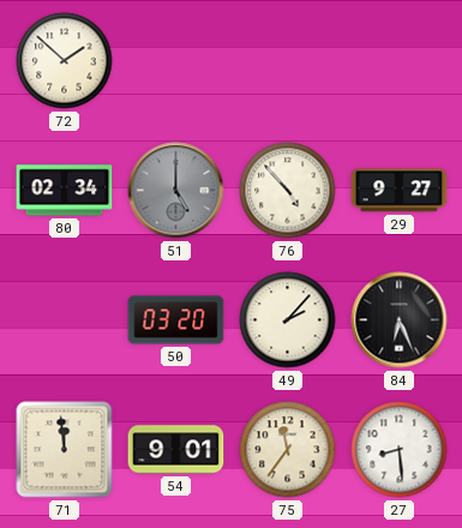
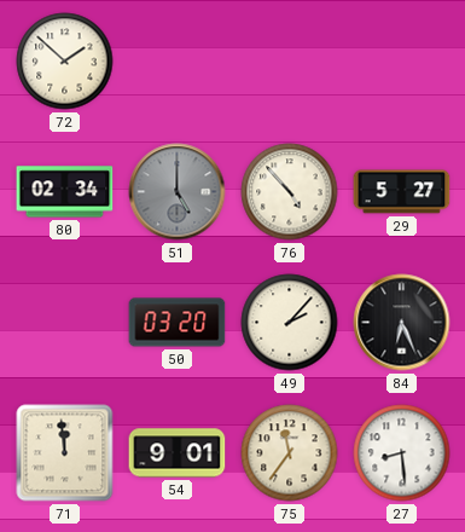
29: 9:27 -> 5:27 (402, 192)
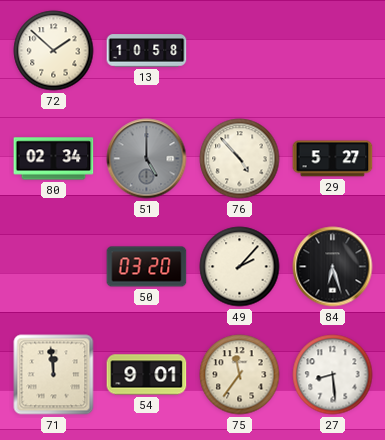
13: none -> 10:58 (147, 51)
84: 6:26 -> 6:27 (333, 267)
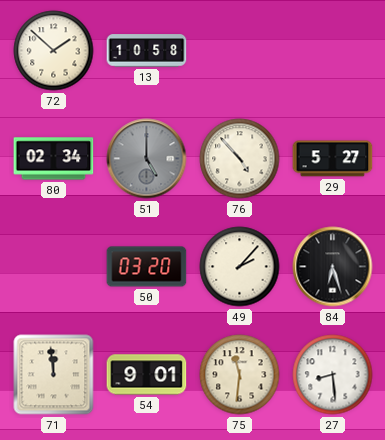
75: 11:36 -> 11:31 (240, 375)
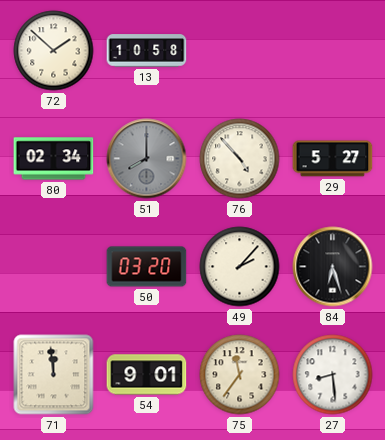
51: 5:00 -> 8:00 (147, 159)
75: 11:31 -> 11:36 (240, 375)
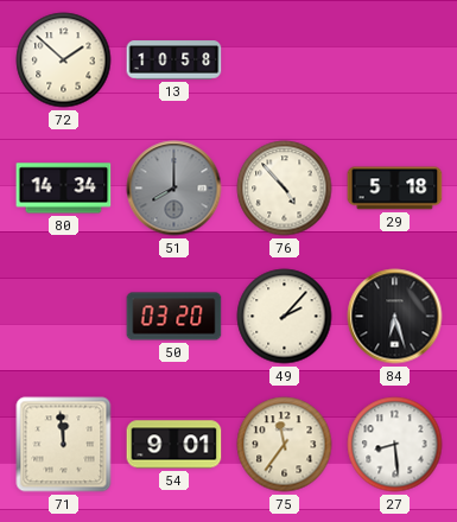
80: 02:34 -> 14:34 (64, 189)
29: 5:27 -> 5:18 (395, 189)
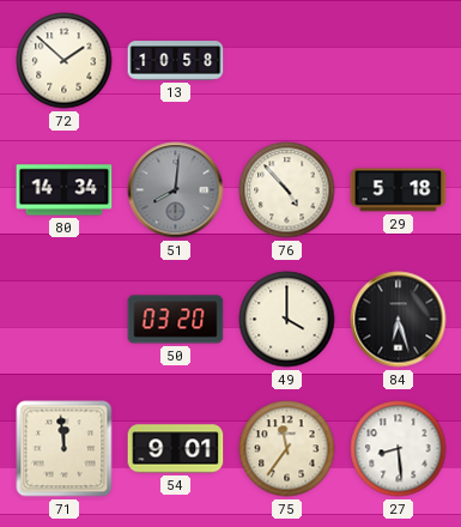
51: 8:00 -> 8:01 (176, 190)
49: 2:07 -> 4:00 (287, 320)
